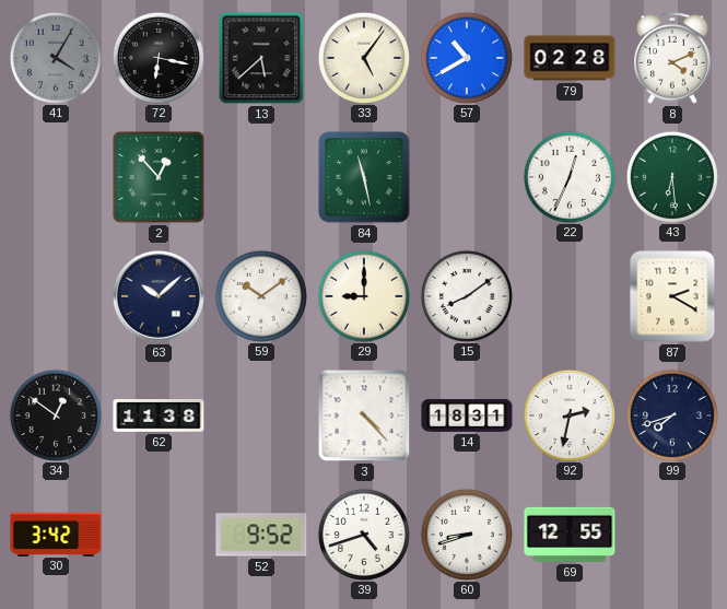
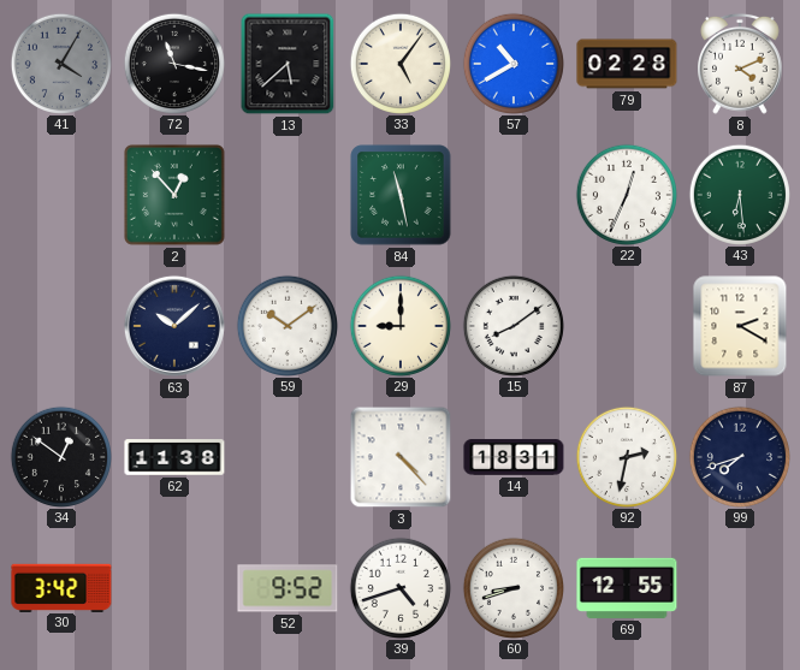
72: 6:17 -> 11:17 (173, 63)
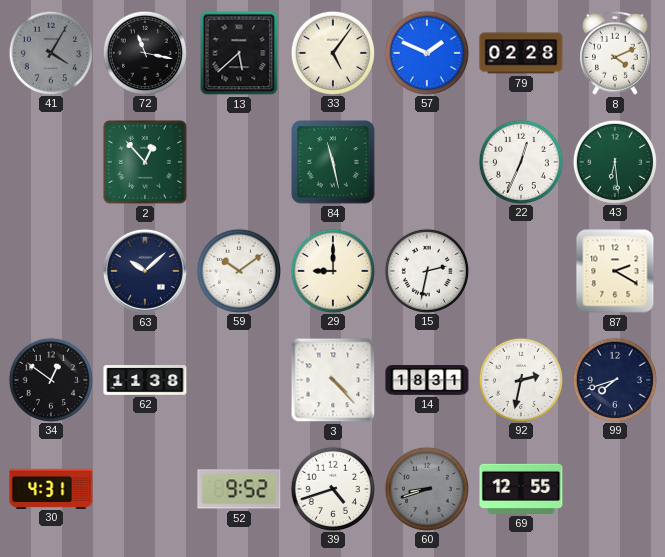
57: 10:40 -> 1:49 (426, 52)
15: 8:09 -> 2:32 (426, 270)
30: 3:42 -> 4:31 (51, 488)
60 dial: white -> grey (426, 488)
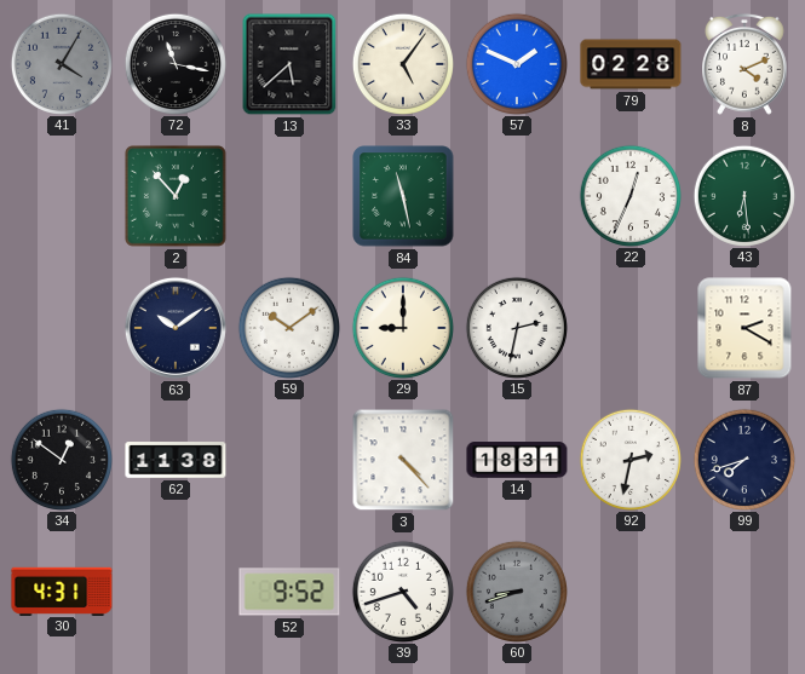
63: 10:08 -> 10:09 (176, 328)
69: 12:55 -> none (521, 489)
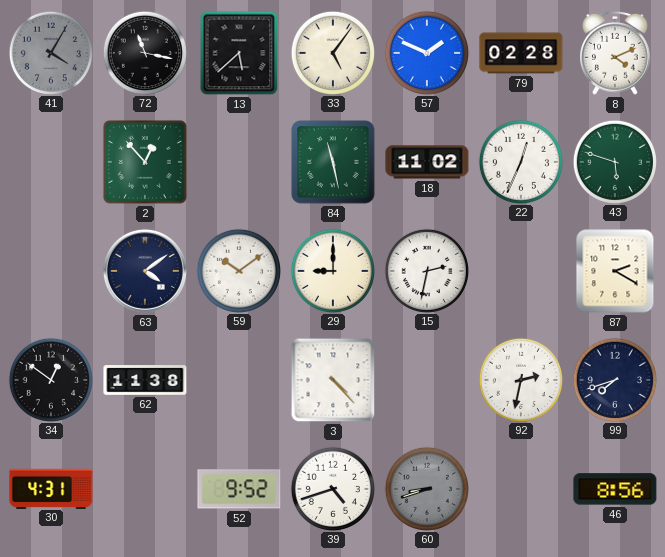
18: none -> 11:02 (427, 162)
43: 6:29 -> 5:48 (614, 161)
63: 10:09 -> 4:09 (145, 271)
14: 18:31 -> none (517, 460)
46: none -> 8:56 (615, 489)
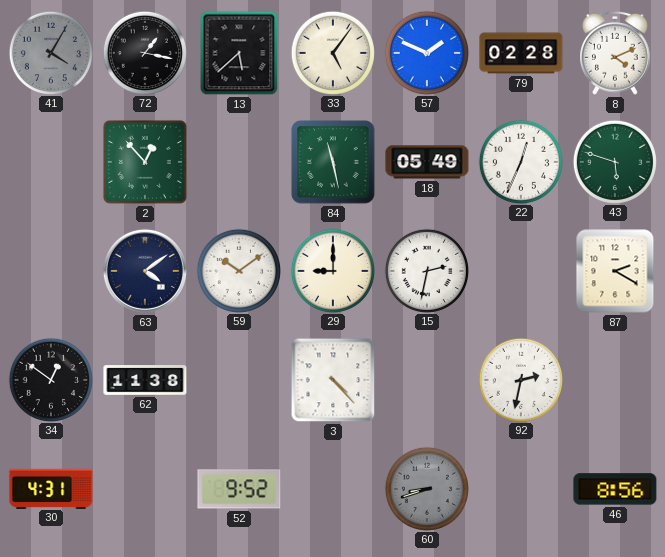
72: 11:17 -> 1:17 (144, 52)
18: 11:02 -> 05:49 (427, 162)
99: 7:42 -> none (614, 379)
39: 4:42 -> none (332, 488)
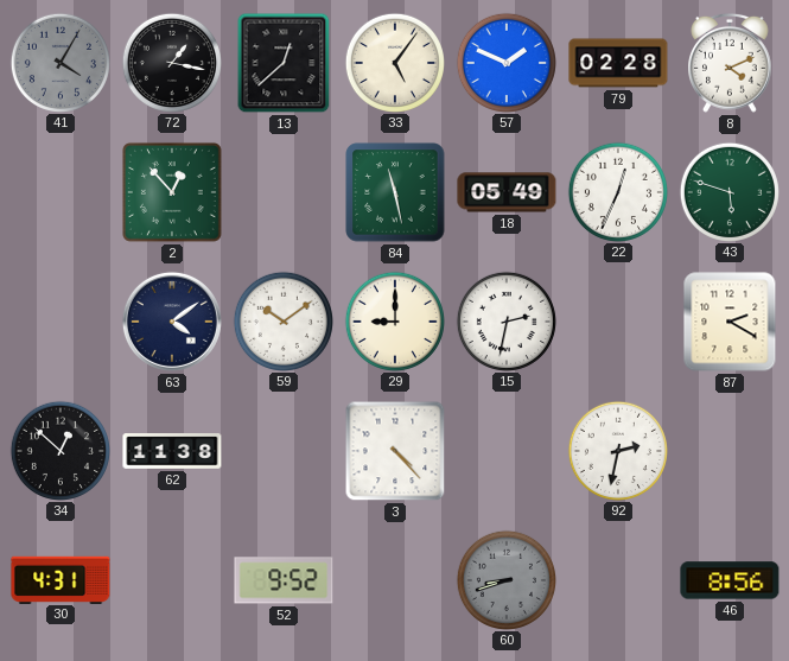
13: 5:38 -> 12:38 (284, 63)
34: 12:51 -> 12:52 (59, 450)
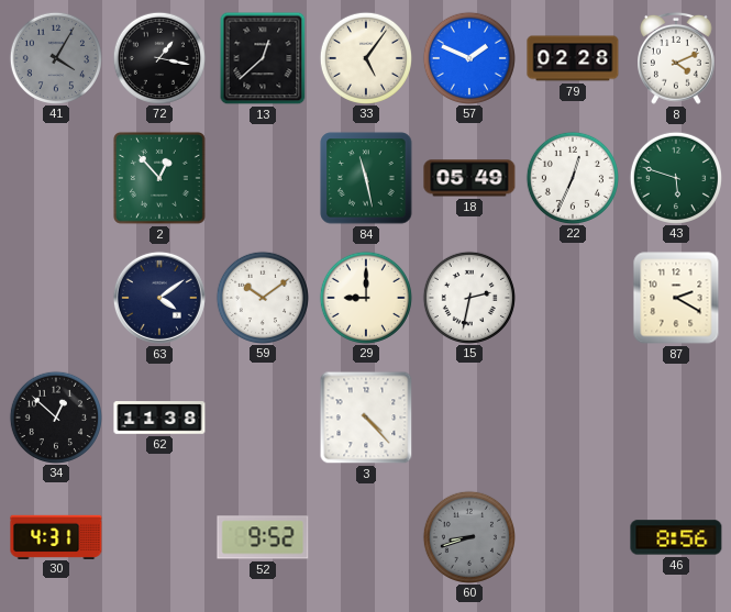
92: 2:32 -> none (617, 450)
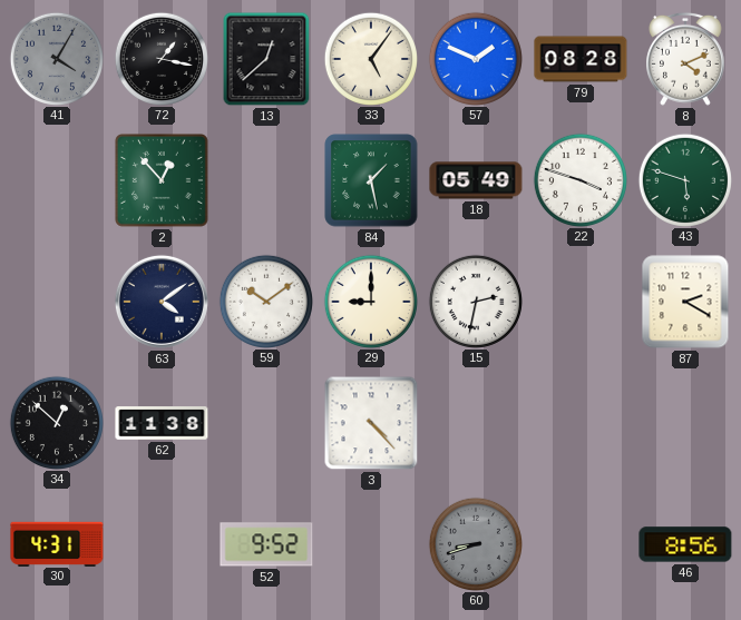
79: 02:28 -> 08:28 (581, 59)
84: 11:28 -> 1:28 (371, 180)
22: 12:34 -> 3:48 (579, 179)
